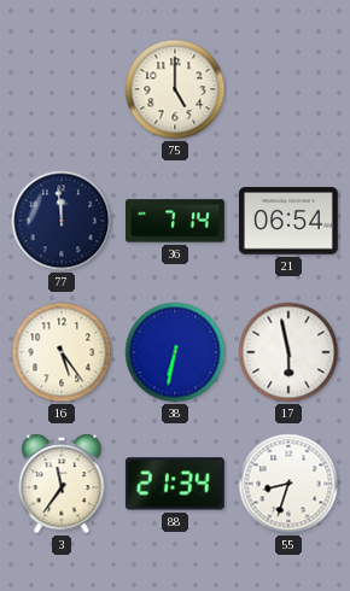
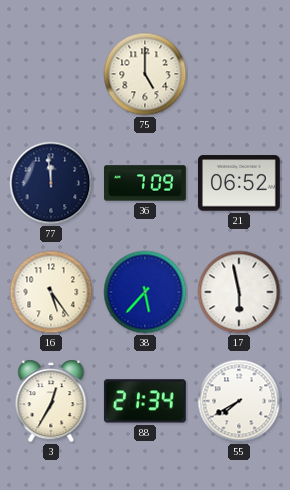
36: 7:14 -> 7:09 (146, 183)
21: 06:54 -> 06:52 (239, 183)
38: 6:32 -> 5:37 (145, 292)
3: 11:36 -> 12:35 (51, 401)
55: 8:33 -> 7:40 (239, 401)
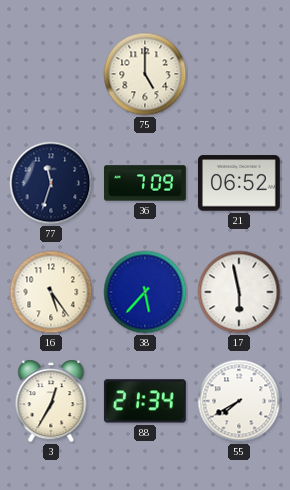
77: 11:59 -> 11:33 (51, 183)
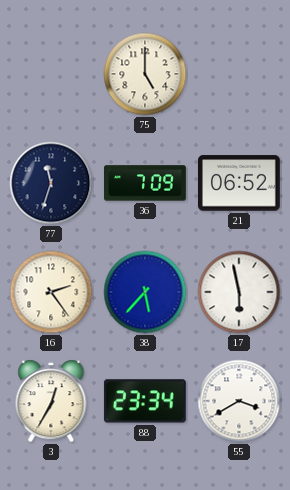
16: 5:24 -> 2:24 (51, 292)
88: 21:34 -> 23:34 (145, 401)
55: 7:40 -> 3:40 (239, 401)
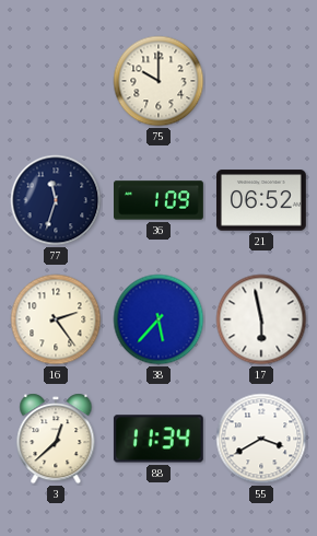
75: 5:00 -> 10:00 (158, 81)
36: 7:09 -> 1:09 (160, 200)
3: 12:35 -> 12:38 (56, 439)
88: 23:34 -> 11:34 (158, 439)
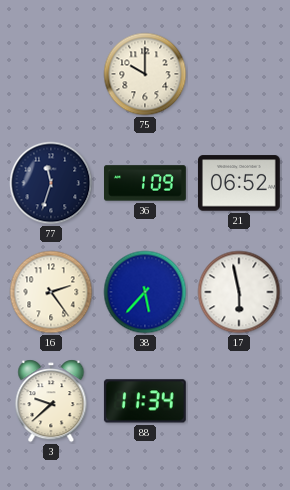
3: 12:38 -> 9:38 (51, 401)
55: 3:40 -> none (261, 439)
